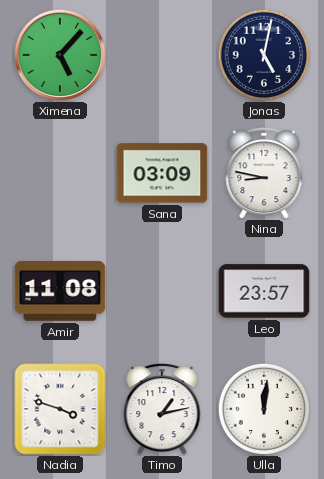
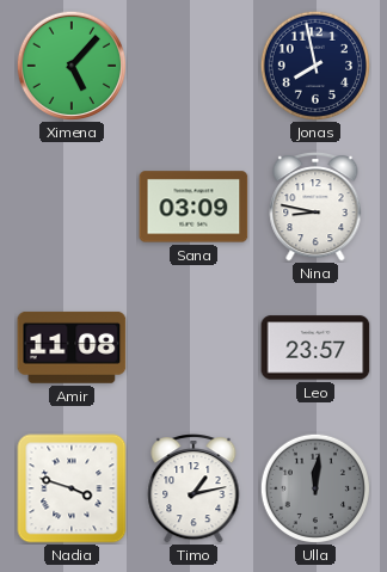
Jonas: 5:02 -> 7:58 (314, 64)
Ulla dial: white -> grey (314, 487)
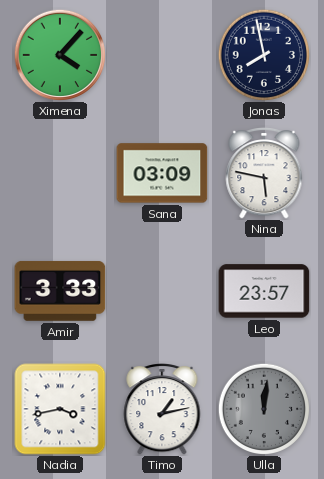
Ximena: 5:07 -> 4:07 (59, 54)
Nina: 8:47 -> 5:47 (264, 174)
Amir: 11:08 -> 3:33 (60, 291)
Nadia: 3:48 -> 3:43 (60, 409)
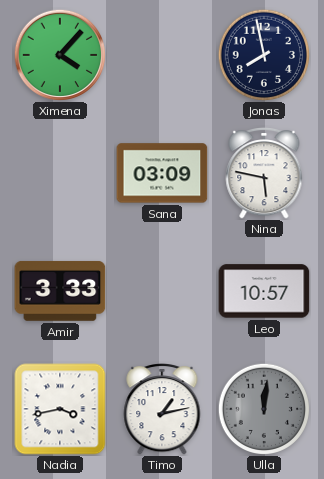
Leo: 23:57 -> 10:57 (264, 291)
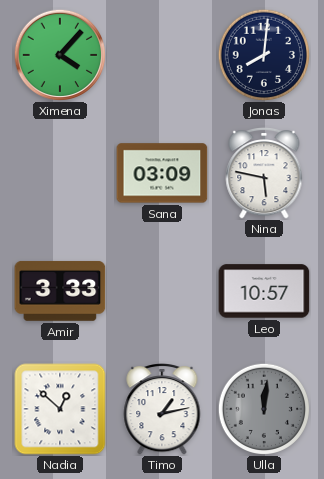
Jonas: 7:58 -> 8:01 (263, 54)
Nadia: 3:43 -> 12:52 (60, 409)
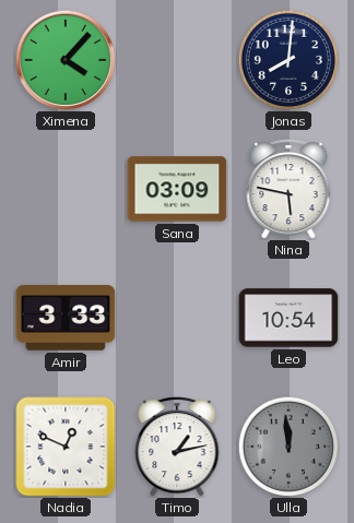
Leo: 10:57 -> 10:54 (288, 318)
Nadia: 12:52 -> 12:49 (66, 447)
Ulla: 12:01 -> 11:59 (287, 445)
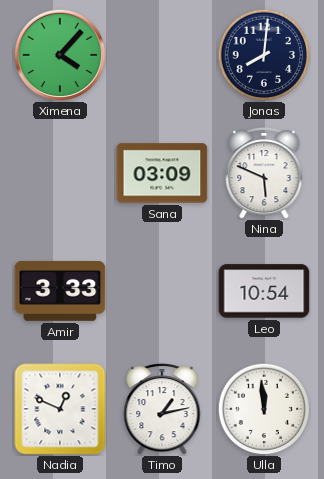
Nina: 5:47 -> 5:49 (264, 174)
Ulla dial: grey -> white (263, 408)
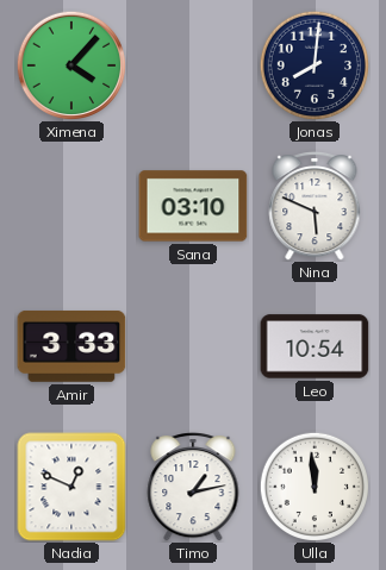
Sana: 03:09 -> 03:10 (193, 206)
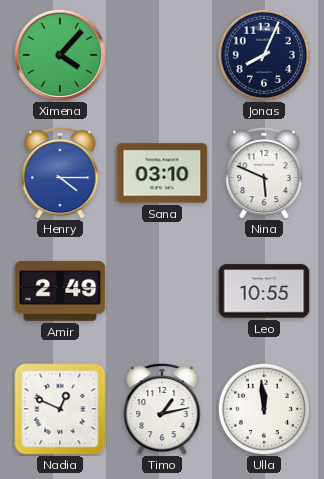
Jonas: 8:01 -> 8:04 (263, 54)
Henry: none -> 4:15 (60, 174)
Amir: 3:33 -> 2:49 (60, 291)
Leo: 10:54 -> 10:55 (264, 291)
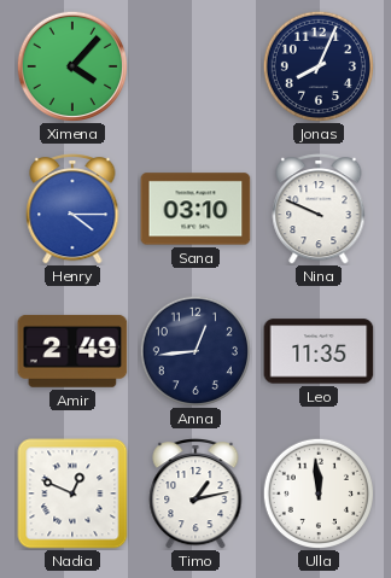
Nina: 5:49 -> 9:49 (319, 210)
Anna: none -> 12:44 (194, 350)
Leo: 10:55 -> 11:35 (319, 351)
